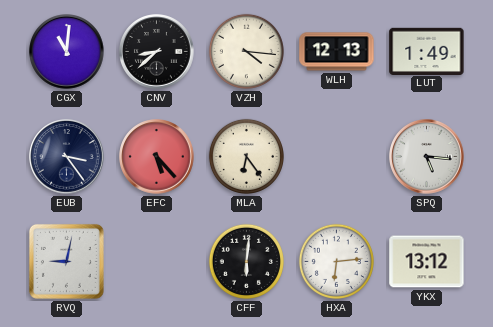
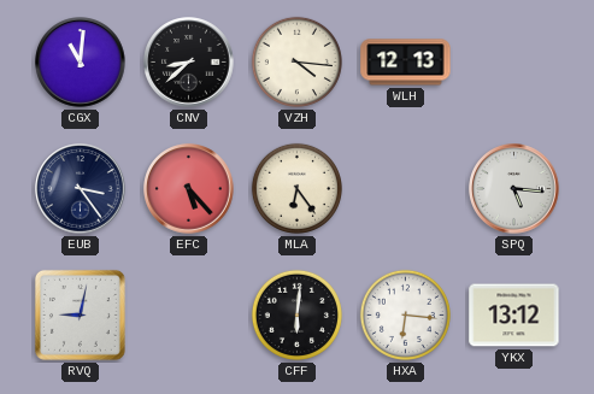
LUT: 1:49 -> none (427, 51)
HXA: 6:14 -> 6:16 (405, 314)
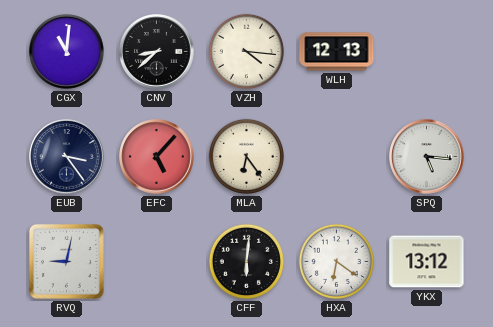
EFC: 5:23 -> 5:07 (157, 157)
HXA: 6:16 -> 6:21 (336, 261)
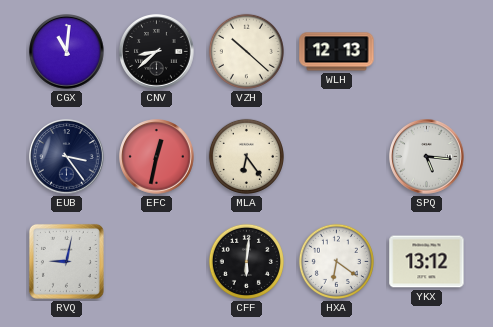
VZH: 4:16 -> 10:22 (246, 51)
EFC: 5:07 -> 12:32 (157, 157)
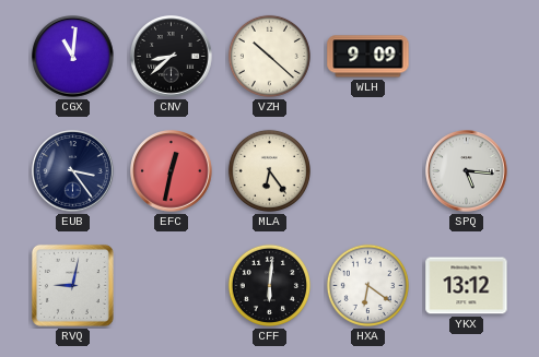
WLH: 12:13 -> 9:09 (368, 57)
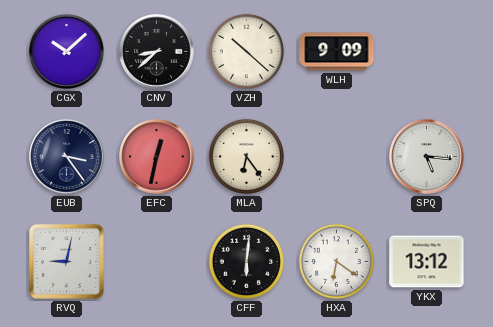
CGX: 11:01 -> 10:08 (67, 52)
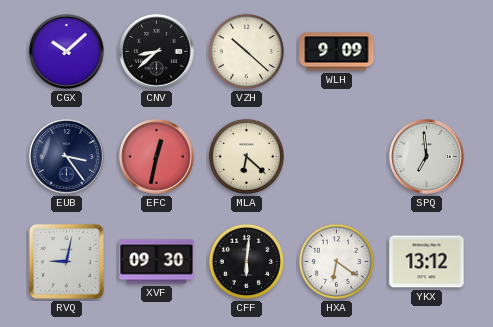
MLA: 6:24 -> 6:22 (246, 156)
SPQ: 5:16 -> 6:59 (427, 157)
XVF: none -> 09:30 (157, 262)
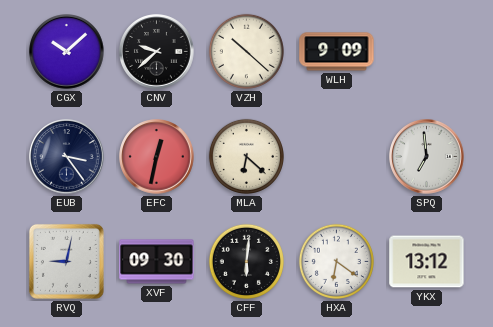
CNV: 8:38 -> 9:38 (157, 52)
